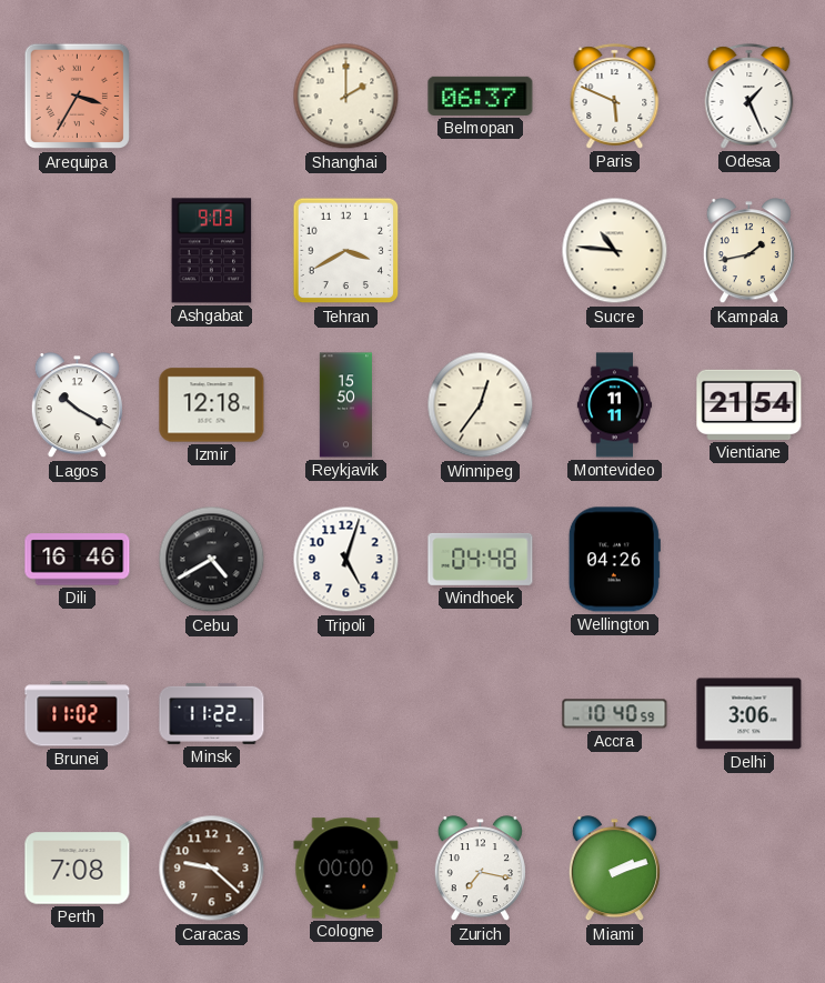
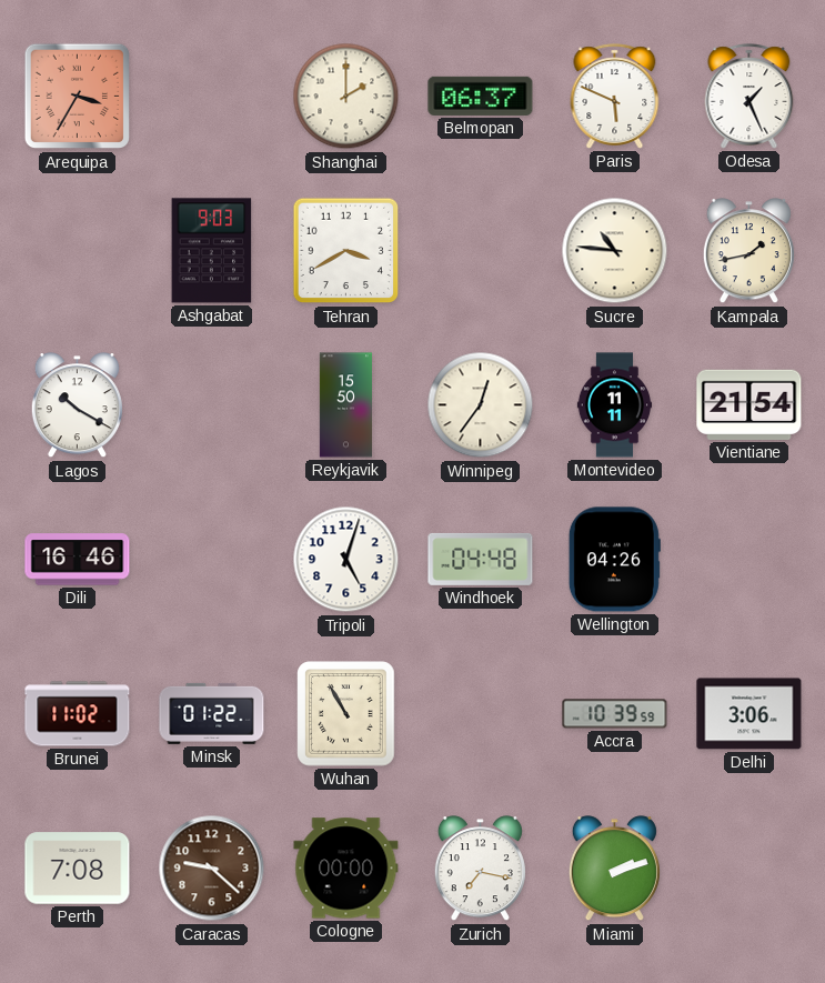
Izmir: 12:18 -> none (212, 405)
Cebu: 4:40 -> none (212, 560)
Minsk: 11:22 -> 01:22 (212, 713)
Wuhan: none -> 10:55 (346, 714)
Accra: 10:40 -> 10:39 (615, 714)
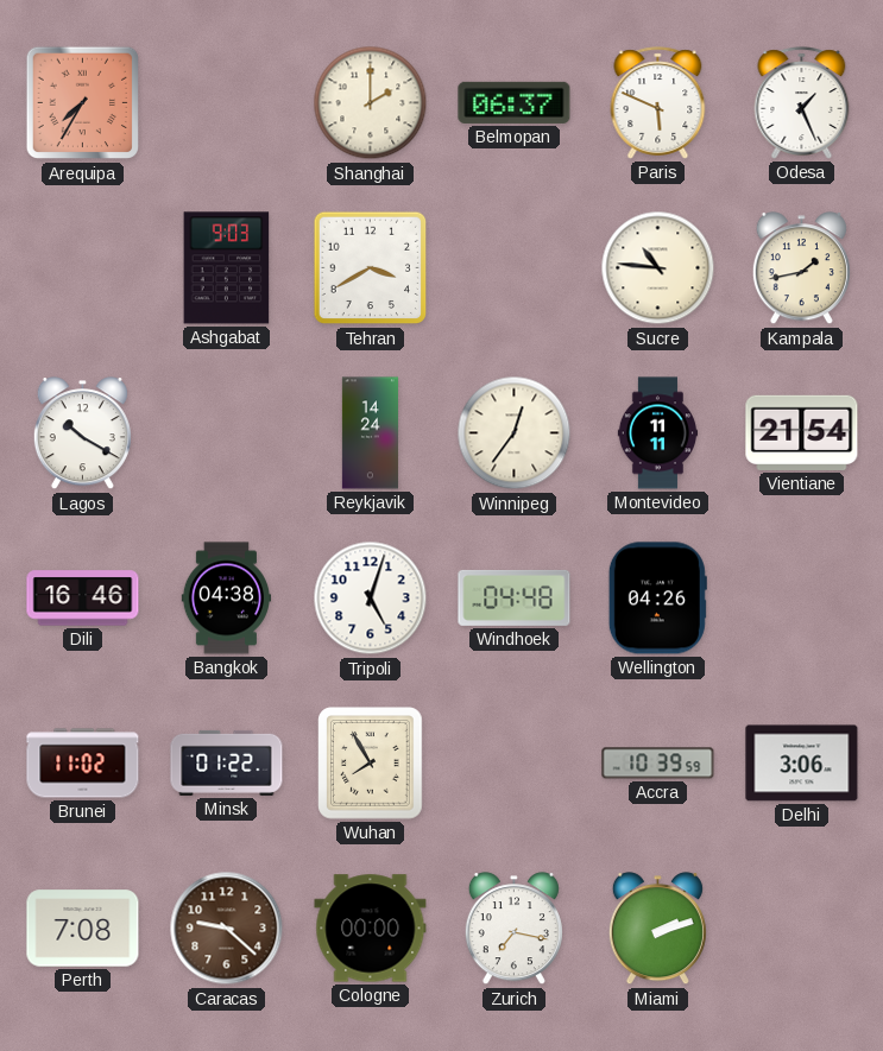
Arequipa: 3:35 -> 7:35 (83, 103)
Reykjavik: 15:50 -> 14:24 (370, 433)
Bangkok: none -> 04:38 (227, 599)
Wuhan: 10:55 -> 7:55 (371, 764)
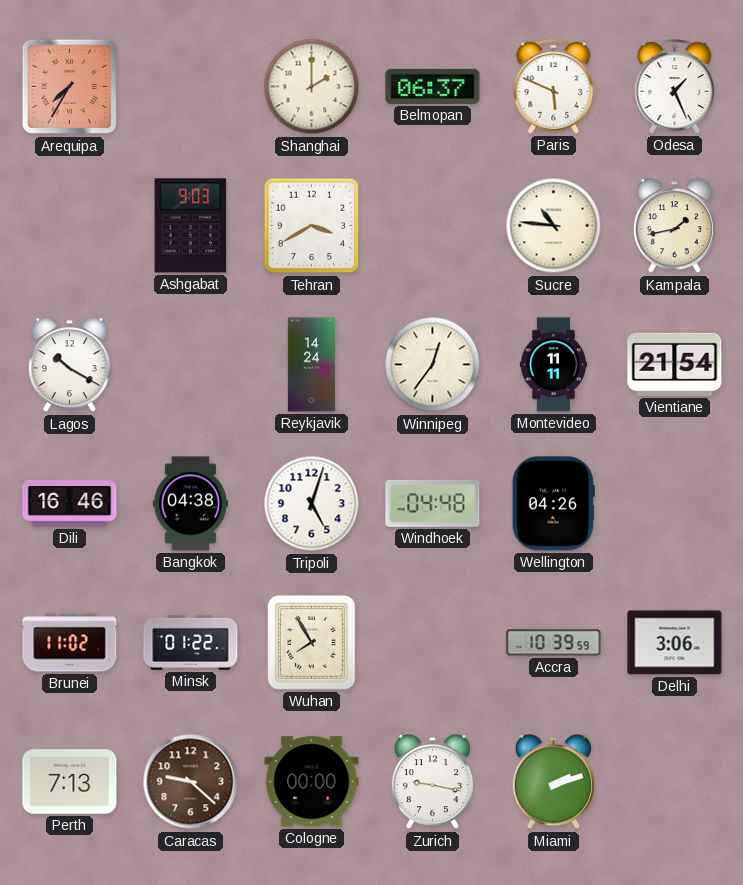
Perth: 7:08 -> 7:13 (70, 782)
Zurich: 7:17 -> 9:17 (432, 782)
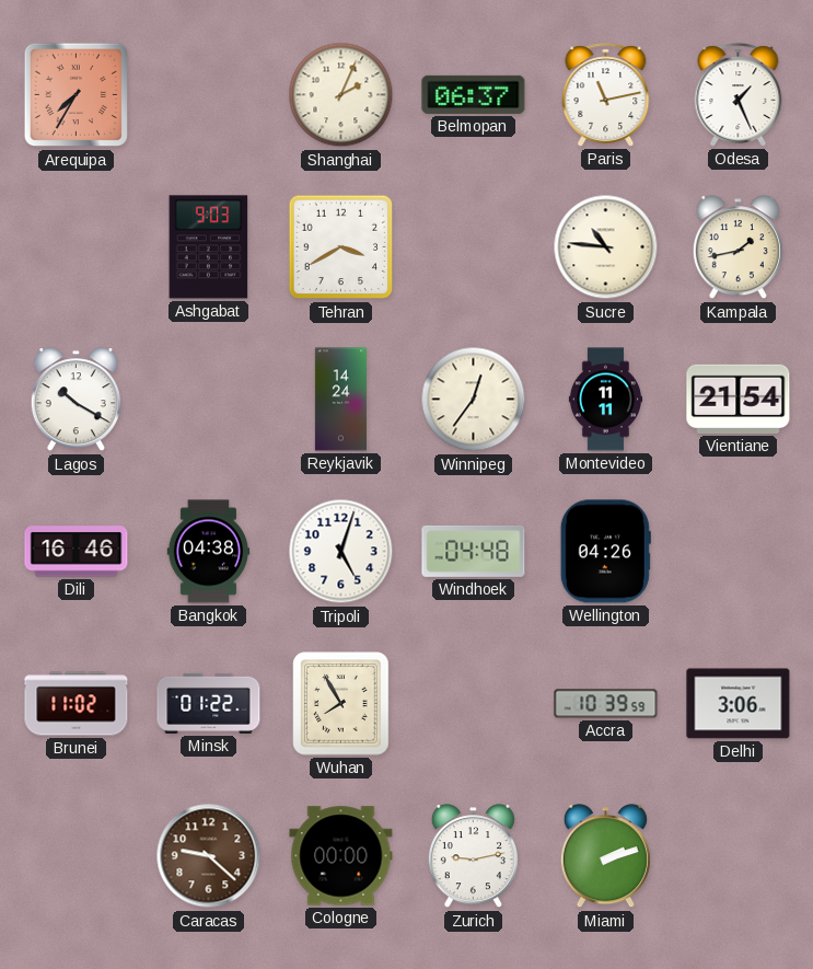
Shanghai: 2:00 -> 2:04 (341, 95)
Paris: 5:49 -> 11:13 (606, 95)
Perth: 7:13 -> none (70, 782)
Zurich: 9:17 -> 9:13 (473, 856)
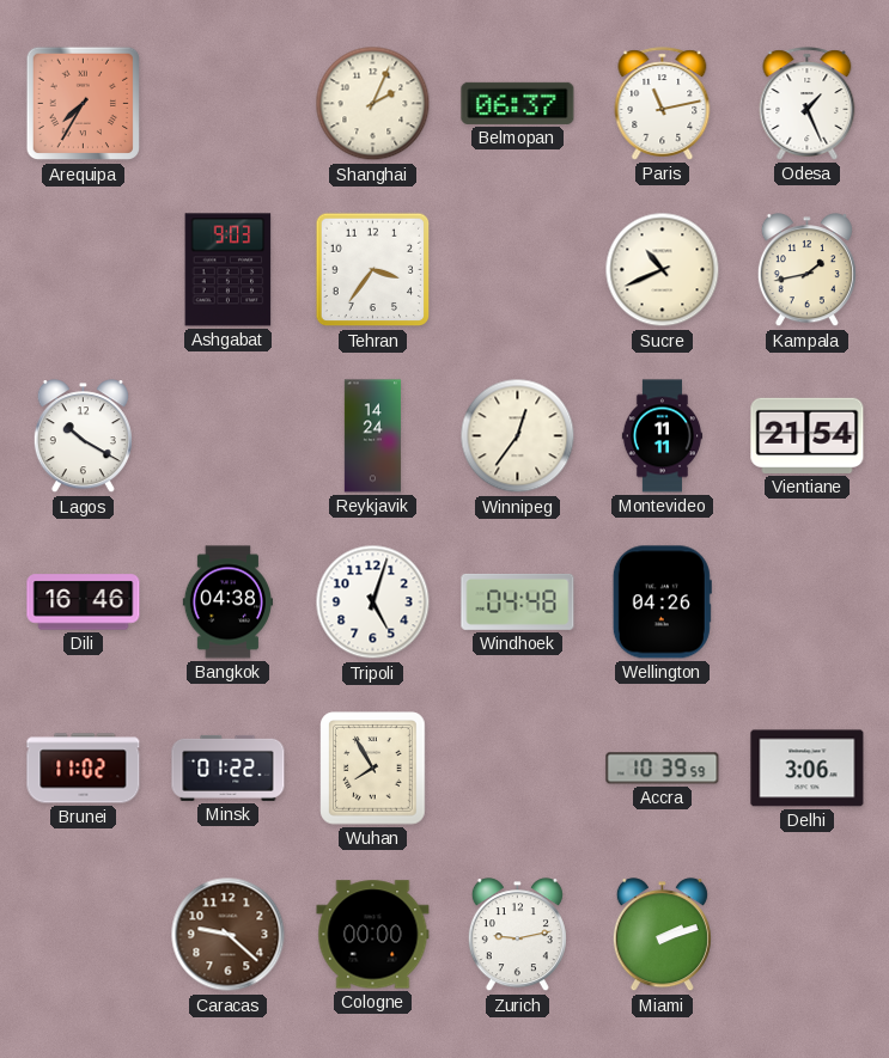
Tehran: 3:40 -> 3:36 (373, 270)
Sucre: 10:46 -> 10:41 (663, 270)
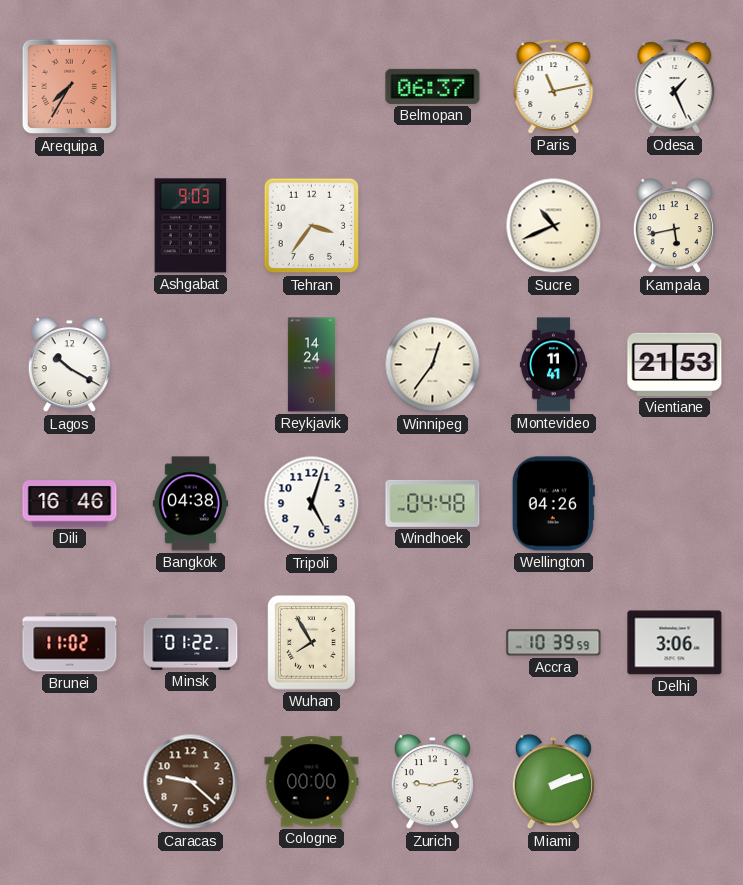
Shanghai: 2:04 -> none (373, 104)
Kampala: 1:43 -> 5:43 (674, 226)
Montevideo: 11:11 -> 11:41 (554, 365)
Vientiane: 21:54 -> 21:53 (675, 364)
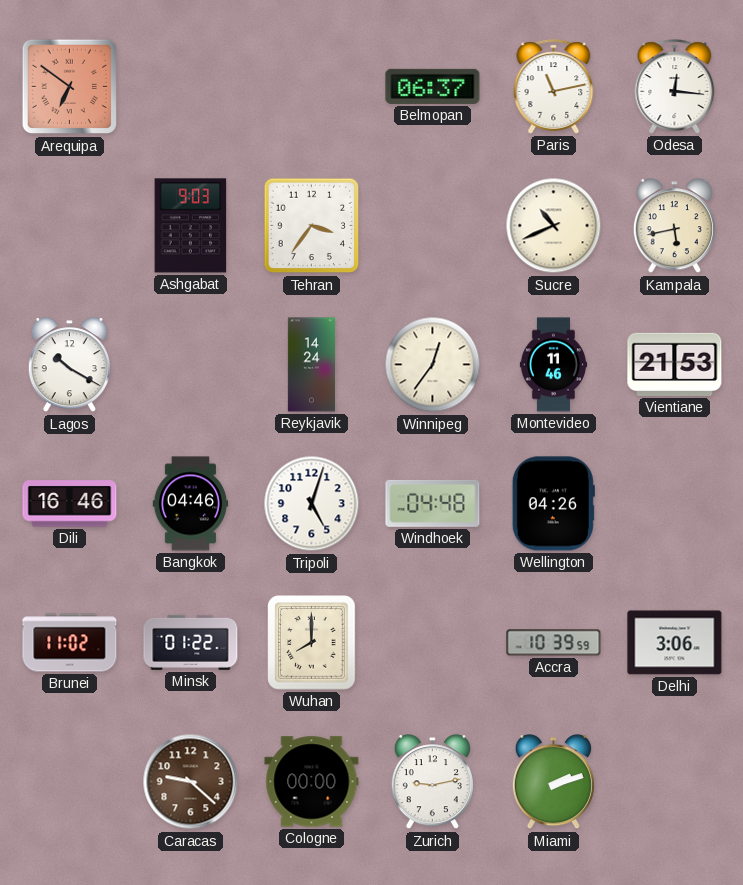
Arequipa: 7:35 -> 6:51 (70, 87)
Odesa: 1:26 -> 12:16 (675, 87)
Montevideo: 11:41 -> 11:46 (554, 365)
Bangkok: 04:38 -> 04:46 (191, 504)
Wuhan: 7:55 -> 8:00 (312, 643)
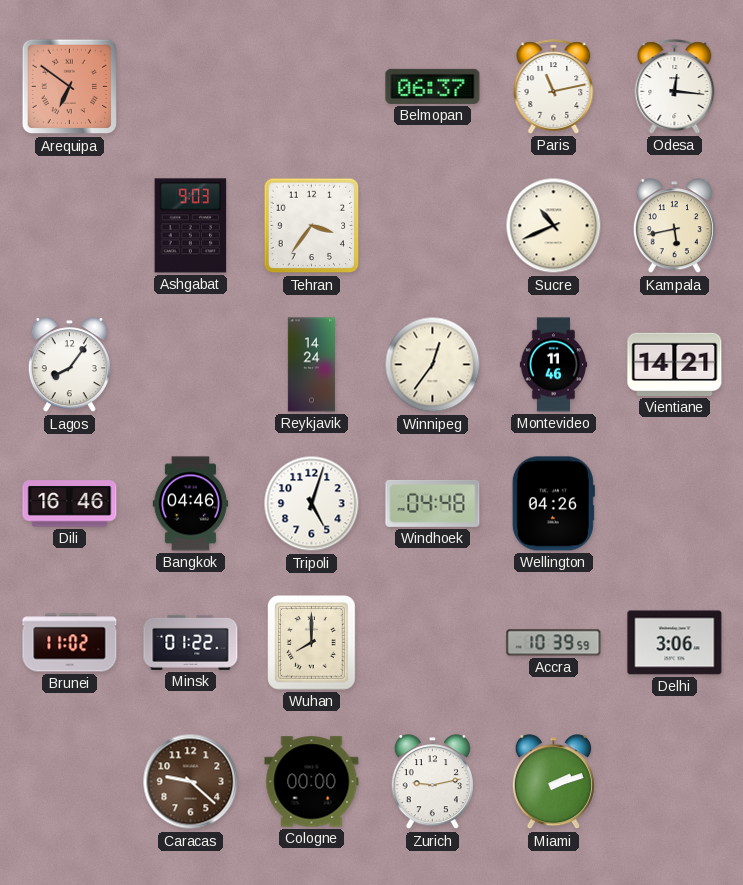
Lagos: 10:20 -> 8:06 (69, 365)
Vientiane: 21:53 -> 14:21 (675, 364)
